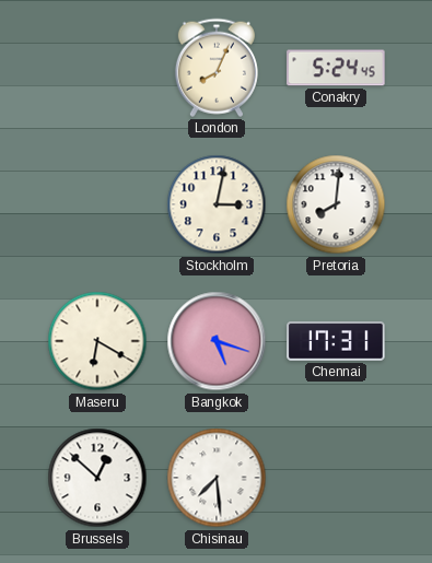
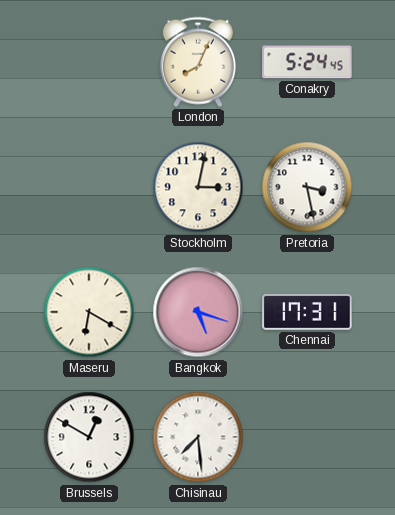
Pretoria: 8:01 -> 3:28 (307, 187)
Brussels: 12:52 -> 12:50 (89, 437)
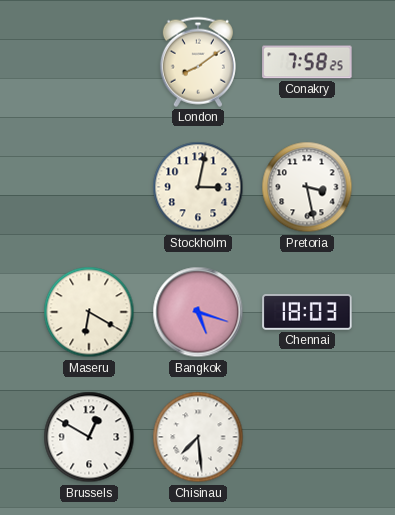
London: 8:04 -> 8:09 (198, 62)
Conakry: 5:24 -> 7:58 (307, 62)
Chennai: 17:31 -> 18:03 (307, 313)
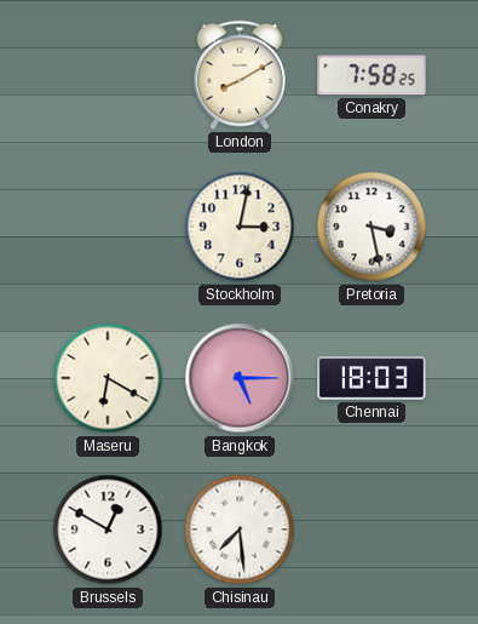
London: 8:09 -> 8:10 (240, 75)
Bangkok: 5:18 -> 5:15 (240, 378)
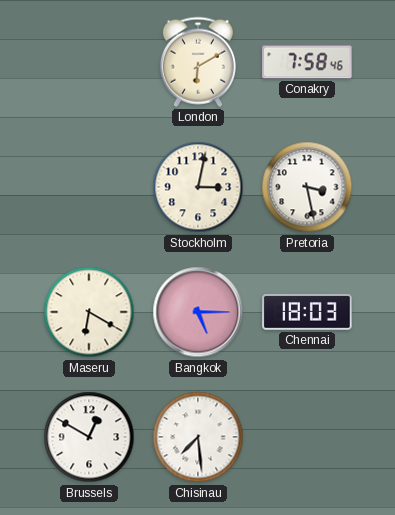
London: 8:10 -> 6:10 (198, 62)
Conakry: 7:58:25 -> 7:58:46 (307, 62)
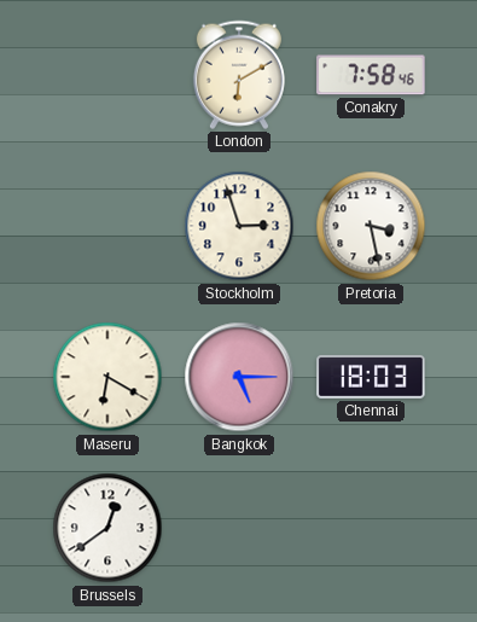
Stockholm: 3:02 -> 2:57 (239, 226)
Brussels: 12:50 -> 12:39 (107, 528)
Chisinau: 7:29 -> none (198, 437)
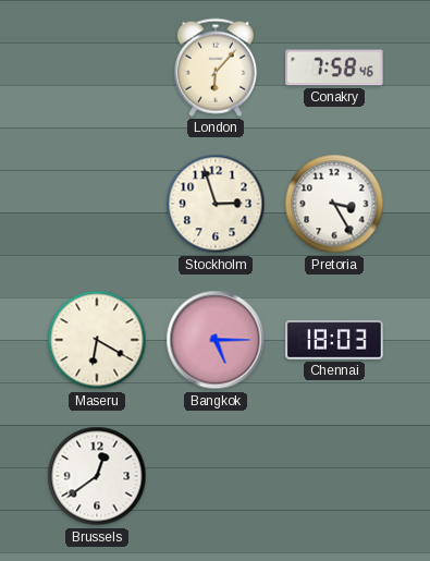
London: 6:10 -> 6:07 (216, 68)
Pretoria: 3:28 -> 3:25 (334, 204)
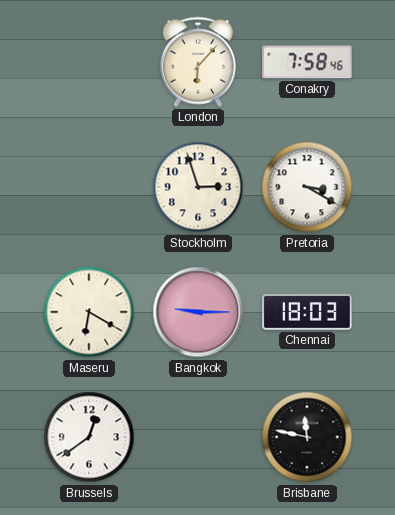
Pretoria: 3:25 -> 3:20 (307, 187)
Bangkok: 5:15 -> 9:15 (198, 312)
Brisbane: none -> 11:47 (307, 437)
